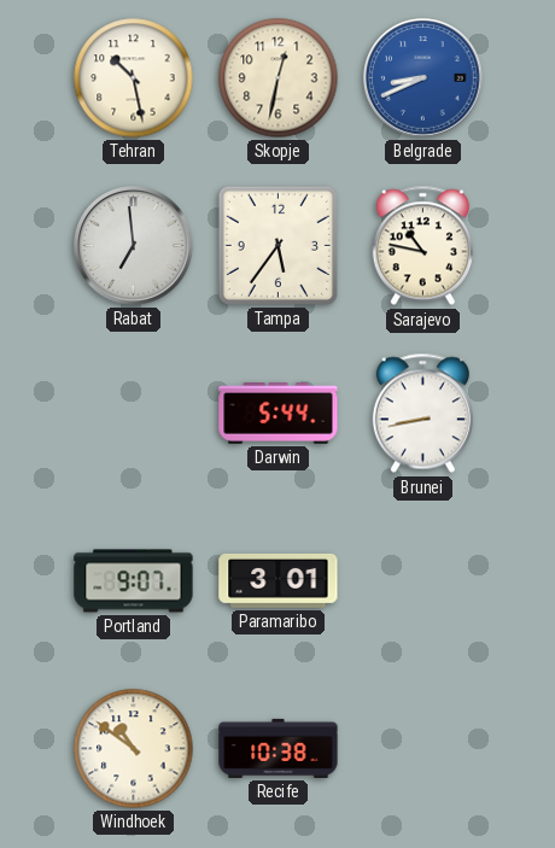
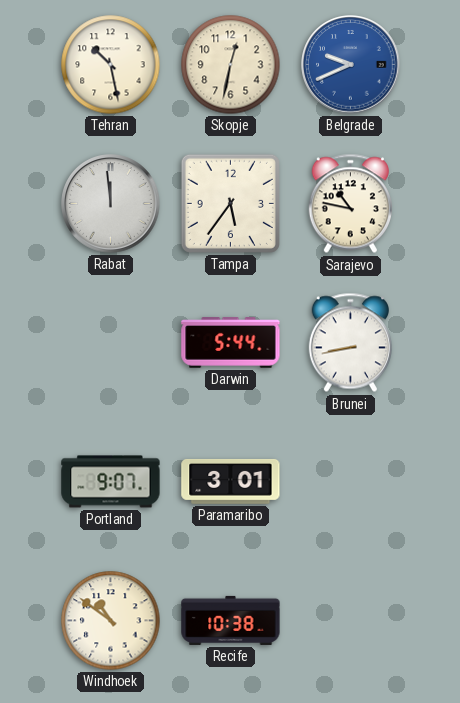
Belgrade: 8:41 -> 9:41 (351, 65)
Rabat: 6:59 -> 11:59 (111, 204)
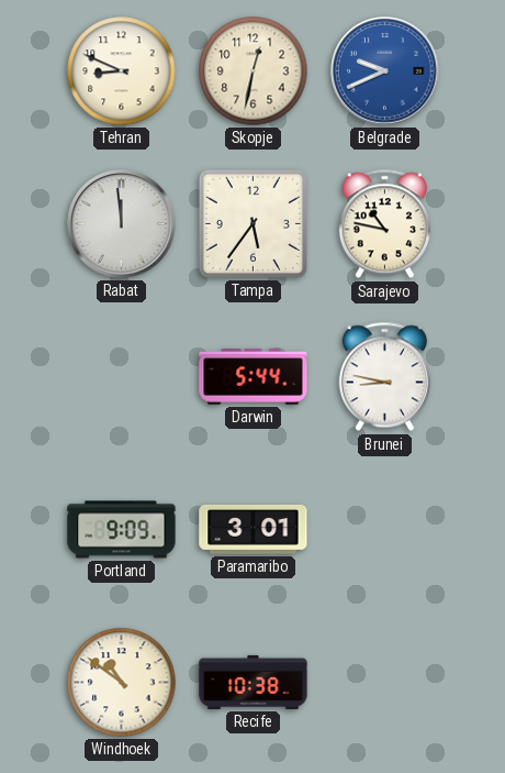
Tehran: 10:28 -> 8:49 (122, 71)
Brunei: 8:43 -> 8:47 (384, 377)
Portland: 9:07 -> 9:09 (122, 530)
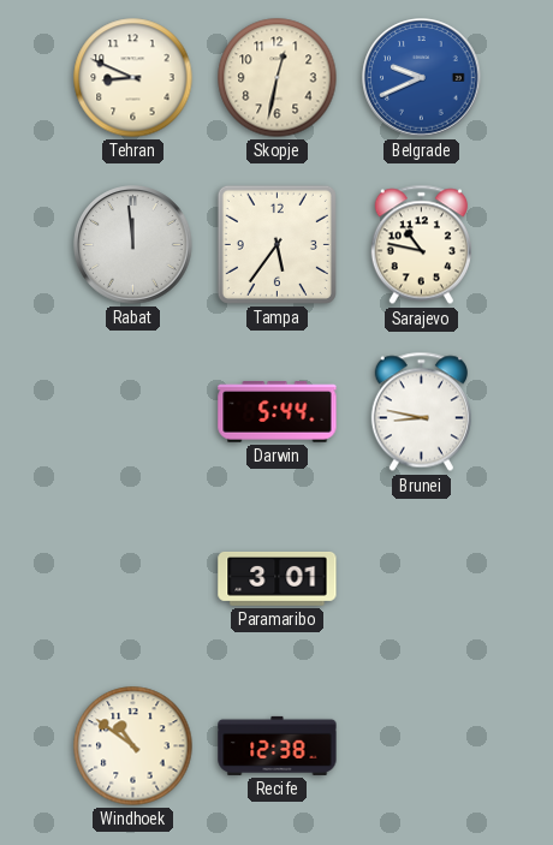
Portland: 9:09 -> none (122, 530)
Recife: 10:38 -> 12:38 (278, 745)
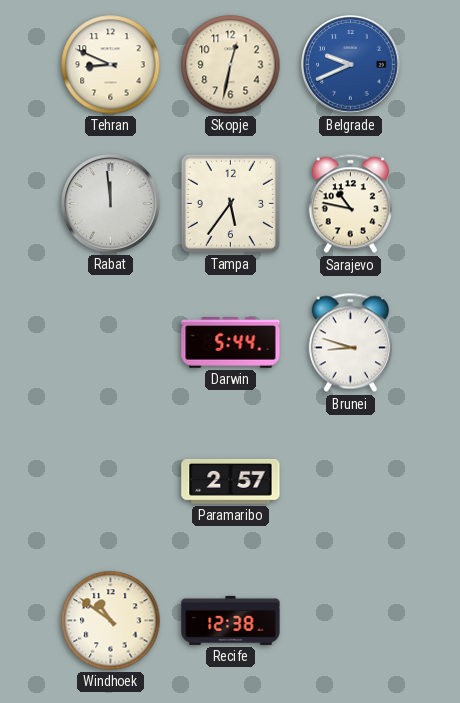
Brunei: 8:47 -> 8:48 (350, 343)
Paramaribo: 3:01 -> 2:57 (231, 481)
